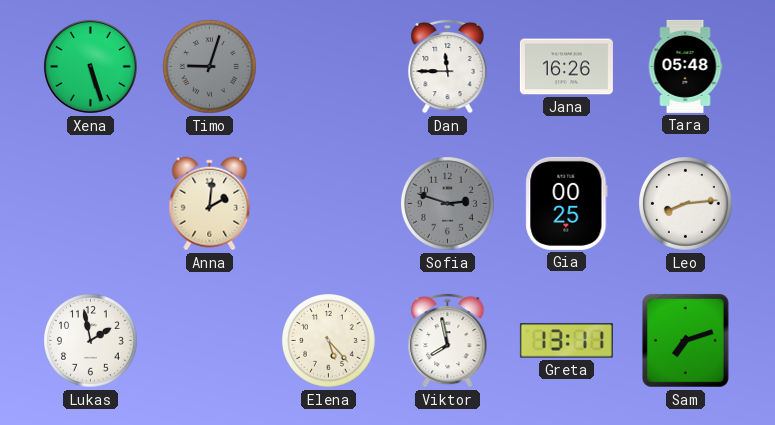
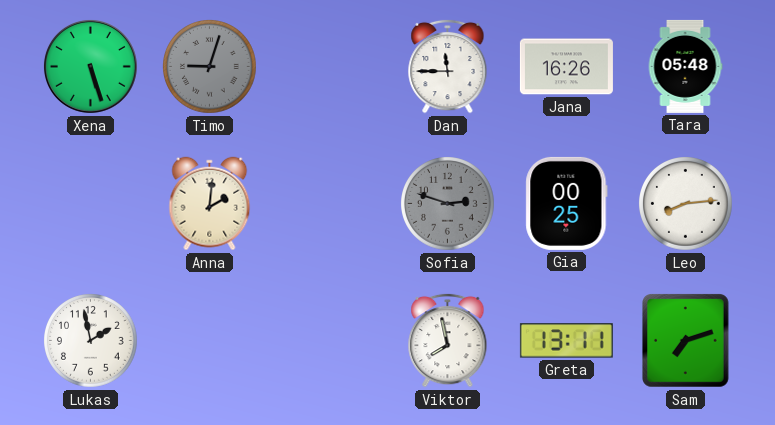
Elena: 5:23 -> none (329, 341)
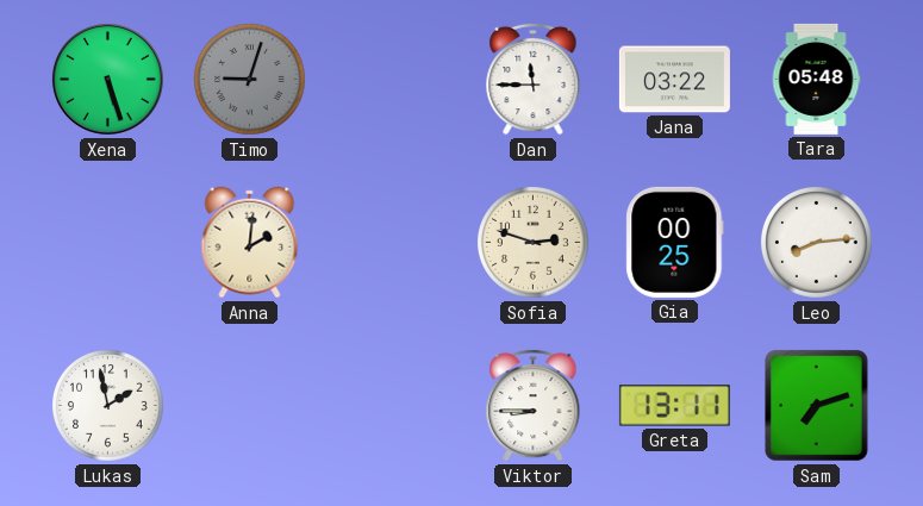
Jana: 16:26 -> 03:22 (674, 80)
Sofia dial: grey -> cream (534, 243)
Viktor: 7:58 -> 8:45 (534, 405)
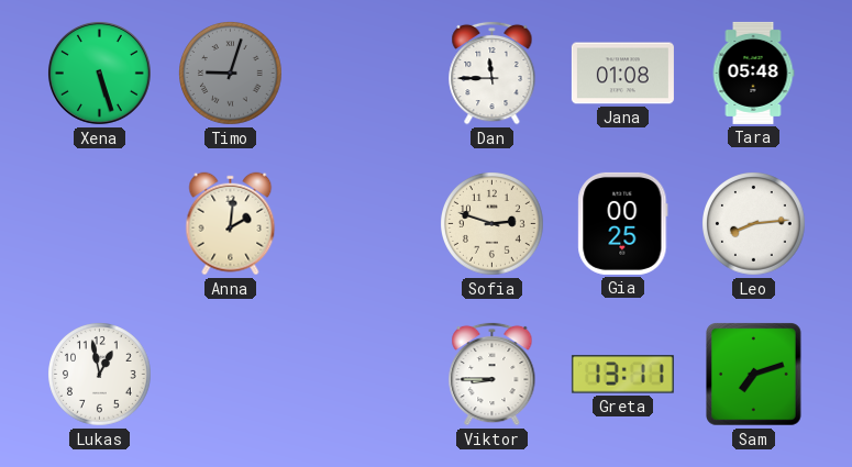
Jana: 03:22 -> 01:08 (622, 74)
Lukas: 1:58 -> 12:58 (100, 375)
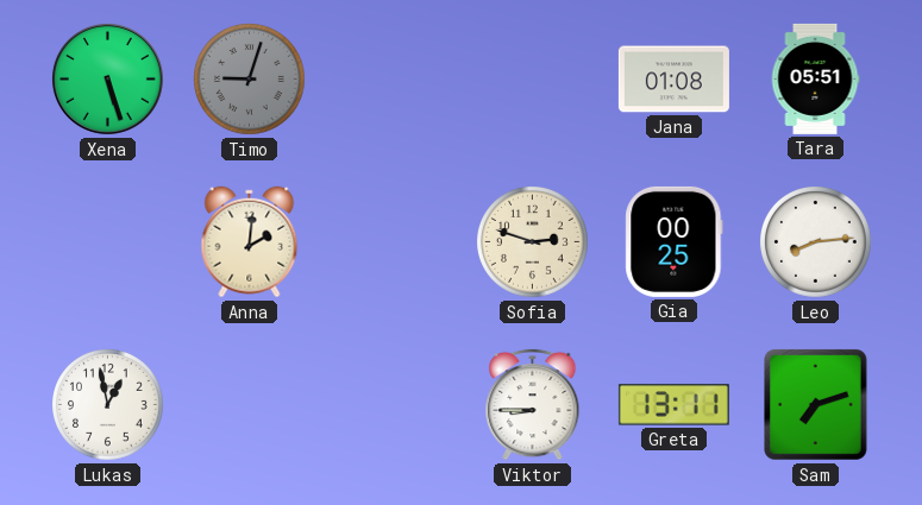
Dan: 11:45 -> none (493, 73)
Tara: 05:48 -> 05:51 (815, 78)
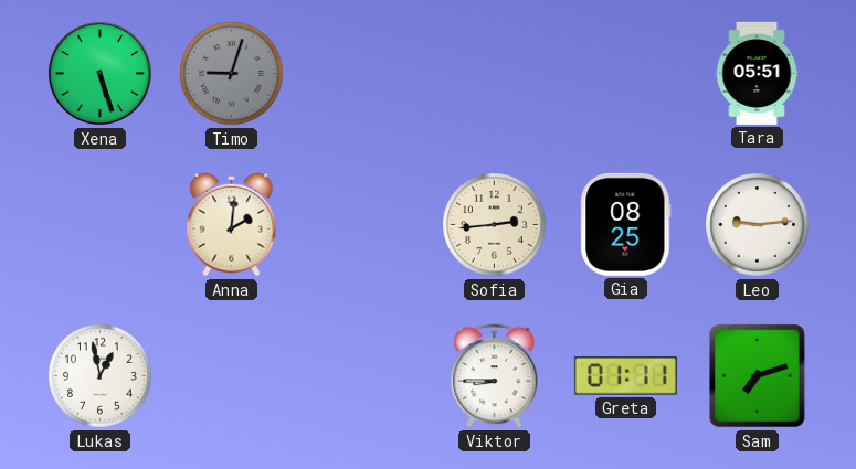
Jana: 01:08 -> none (673, 80)
Sofia: 2:48 -> 2:44 (495, 225)
Gia: 00:25 -> 08:25 (626, 224)
Leo: 8:14 -> 9:14 (758, 225)
Greta: 13:11 -> 01:11 (625, 376)
